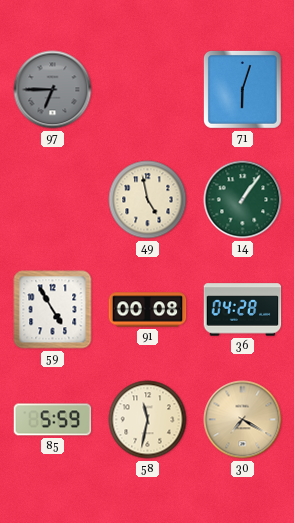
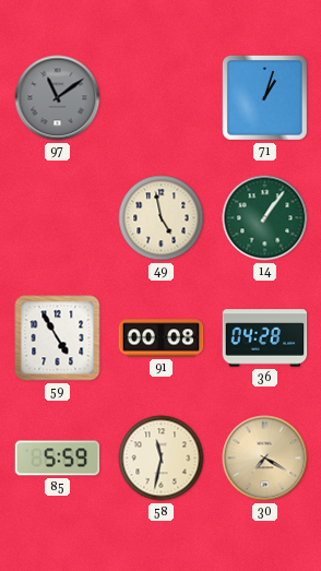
97: 6:45 -> 11:09 (58, 98)
71: 6:03 -> 1:03 (265, 98)
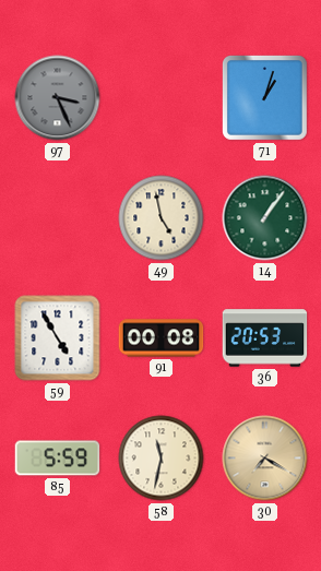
97: 11:09 -> 3:26 (58, 98)
36: 04:28 -> 20:53 (265, 338)
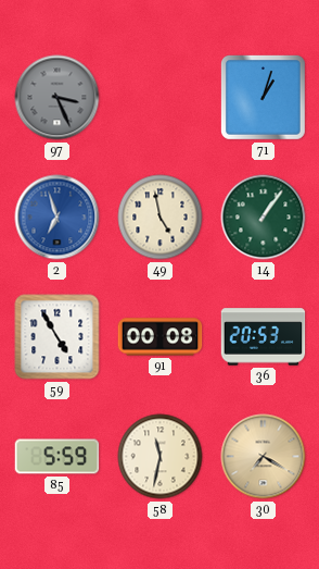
2: none -> 6:57 (58, 218)
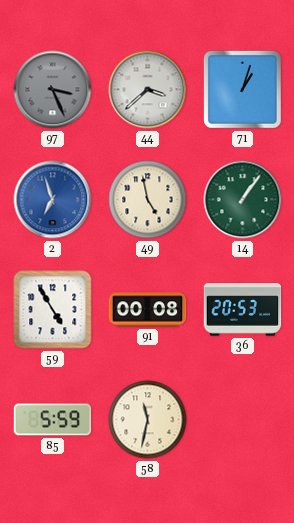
44: none -> 3:38 (148, 90)
30: 7:20 -> none (264, 457)
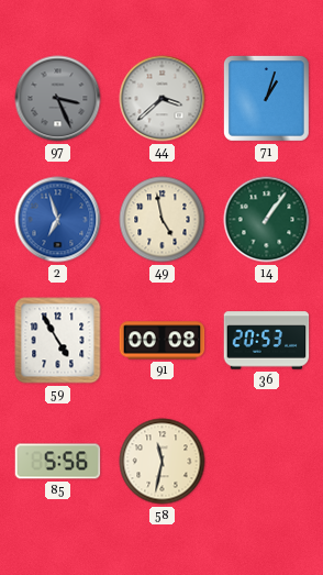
85: 5:59 -> 5:56 (58, 462)
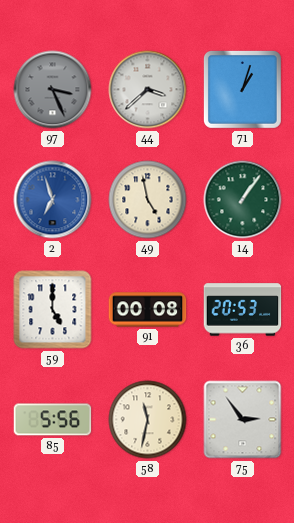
59: 4:55 -> 5:00 (53, 310)
75: none -> 2:54 (243, 420)
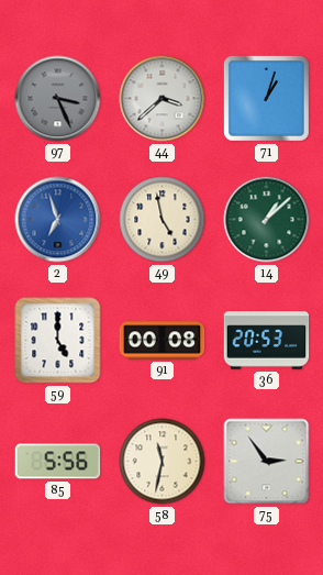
14: 1:06 -> 1:08 (267, 220)
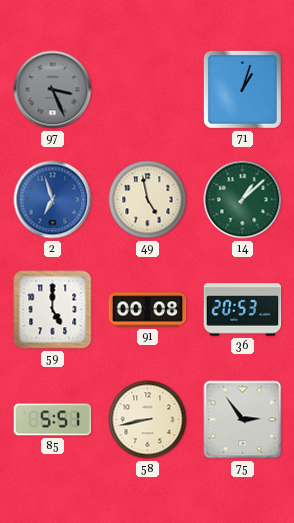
44: 3:38 -> none (163, 99)
85: 5:56 -> 5:51 (53, 420)
58: 11:32 -> 8:43 (148, 420)
